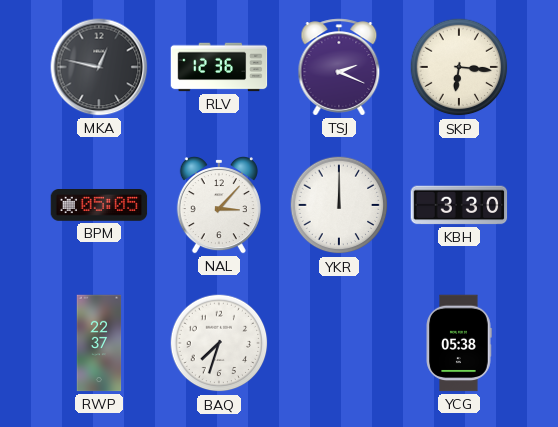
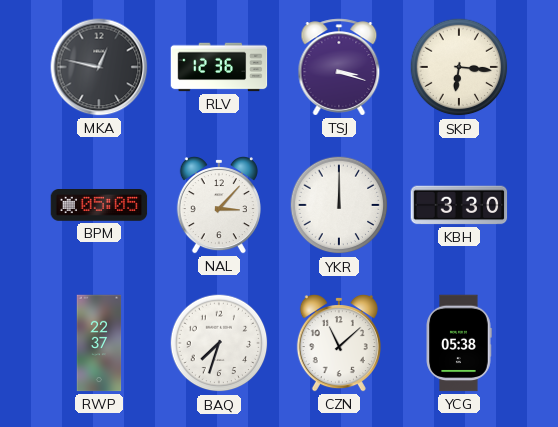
TSJ: 2:19 -> 3:18 (339, 67)
CZN: none -> 11:08 (339, 344)
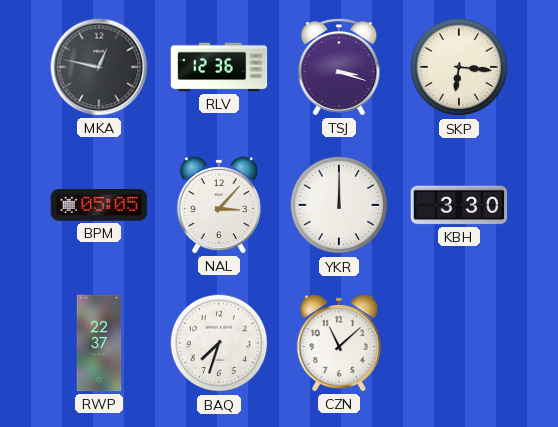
YCG: 05:38 -> none (459, 343)
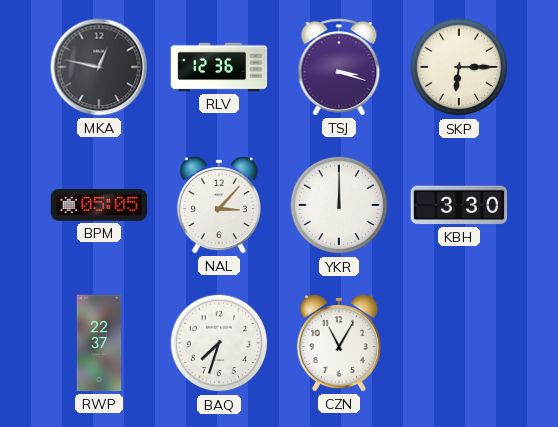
SKP: 6:16 -> 6:15 (459, 67)
CZN: 11:08 -> 11:05 (339, 344)
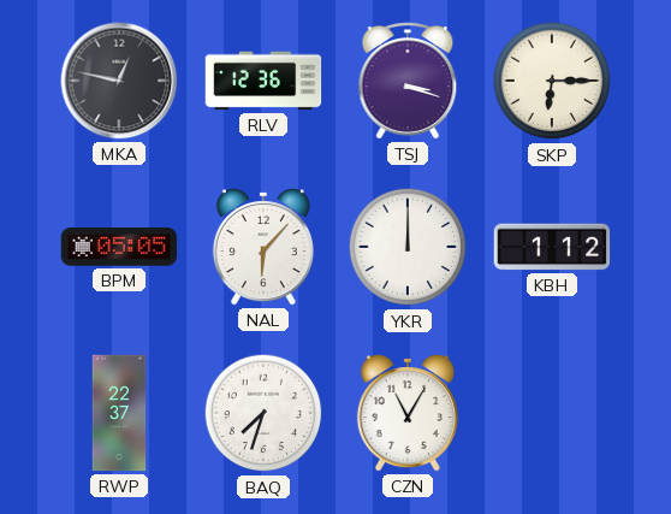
NAL: 3:07 -> 6:07 (263, 248)
KBH: 3:30 -> 1:12 (552, 247)
